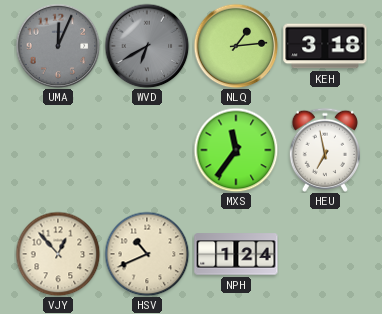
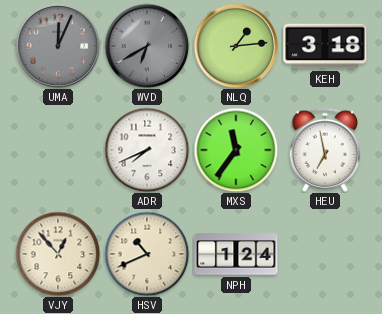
ADR: none -> 7:41 (147, 150)
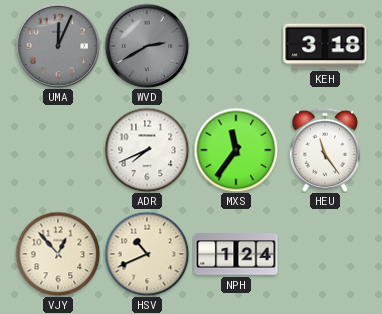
WVD: 6:40 -> 2:40 (147, 46)
NLQ: 1:14 -> none (236, 46)
HEU: 6:58 -> 11:24 (325, 150)
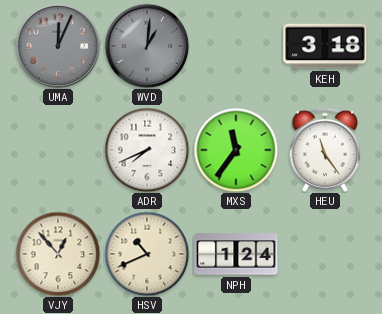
WVD: 2:40 -> 1:01 (147, 46)
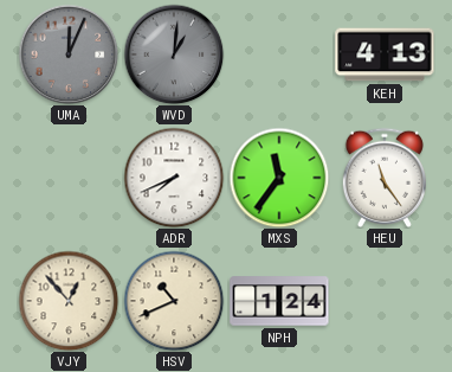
KEH: 3:18 -> 4:13 (385, 54)
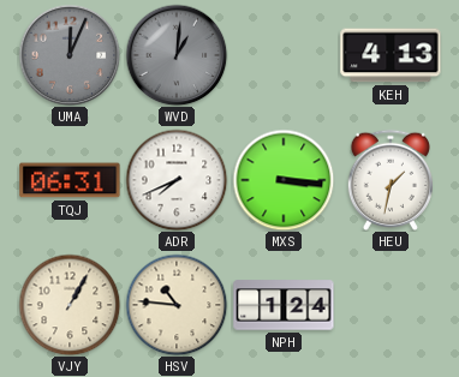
TQJ: none -> 06:31 (70, 180)
MXS: 11:36 -> 3:16 (284, 180)
HEU: 11:24 -> 1:32 (391, 180)
VJY: 12:53 -> 1:05 (70, 305)
HSV: 10:41 -> 10:46 (177, 305)
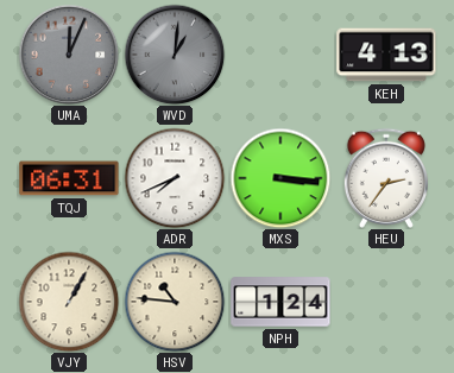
HEU: 1:32 -> 2:36 (386, 178)
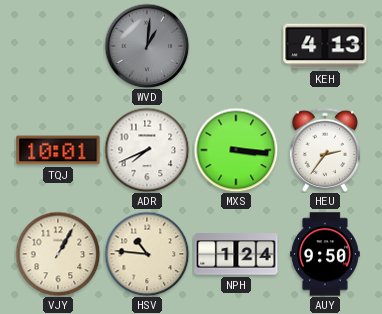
UMA: 12:04 -> none (69, 55)
TQJ: 06:31 -> 10:01 (58, 150)
AUY: none -> 9:50 (325, 254)
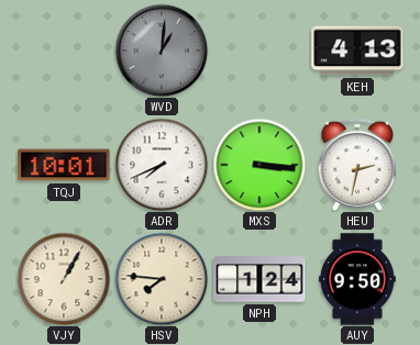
HEU: 2:36 -> 2:32 (357, 165)
HSV: 10:46 -> 7:46 (162, 279)
